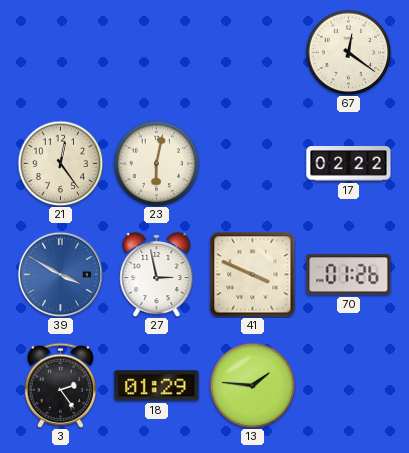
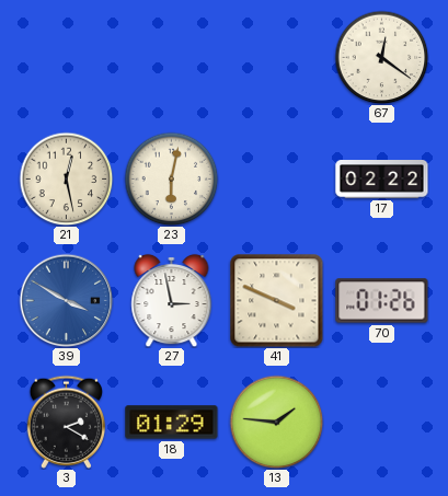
21: 12:24 -> 12:28 (66, 178)
3: 2:24 -> 2:20 (66, 422)
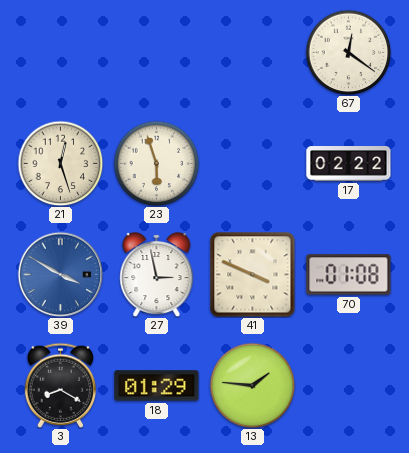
21: 12:28 -> 12:27 (60, 163)
23: 6:02 -> 5:57 (156, 163)
70: 01:26 -> 01:08 (349, 275)
3: 2:20 -> 8:20 (60, 385)
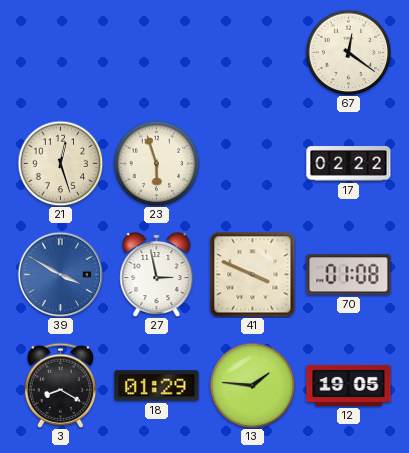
12: none -> 19:05 (349, 385)
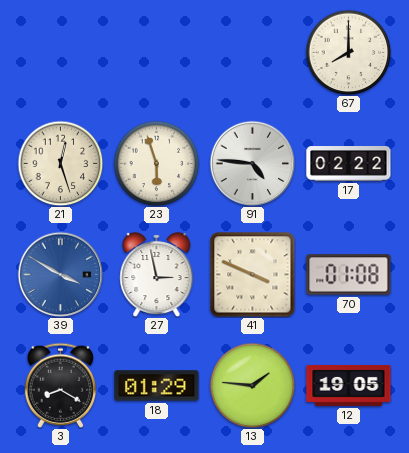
67: 12:21 -> 8:00 (348, 52)
91: none -> 4:46 (252, 163)
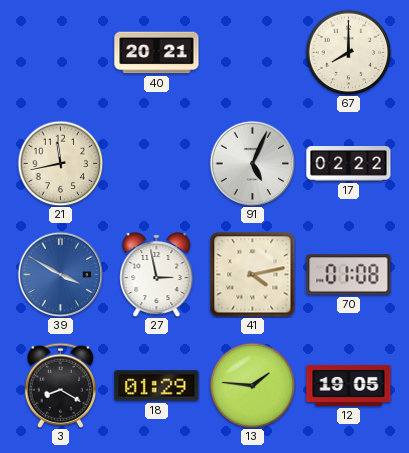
40: none -> 20:21 (157, 53)
21: 12:27 -> 11:43 (60, 163)
23: 5:57 -> none (156, 163)
91: 4:46 -> 5:04 (252, 163)
41: 3:49 -> 4:13 (253, 275)
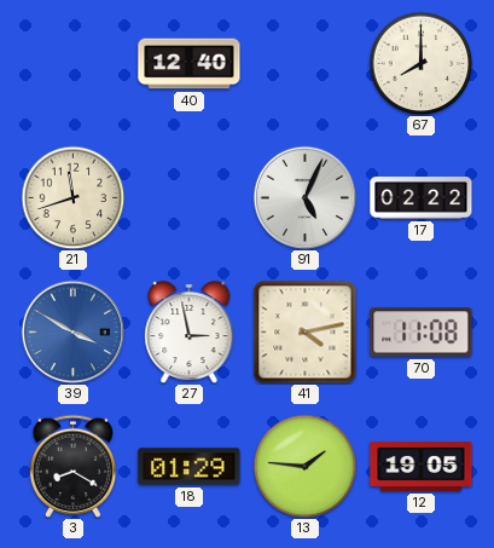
40: 20:21 -> 12:40 (190, 64)
21: 11:43 -> 11:42 (72, 197)
70: 01:08 -> 11:08 (422, 333)
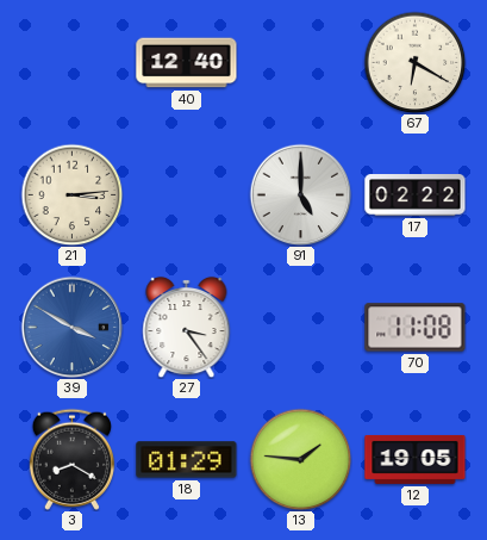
67: 8:00 -> 6:20 (414, 62)
21: 11:42 -> 3:14 (71, 194)
91: 5:04 -> 5:00 (300, 194)
27: 2:58 -> 3:24 (187, 327)
41: 4:13 -> none (306, 333)
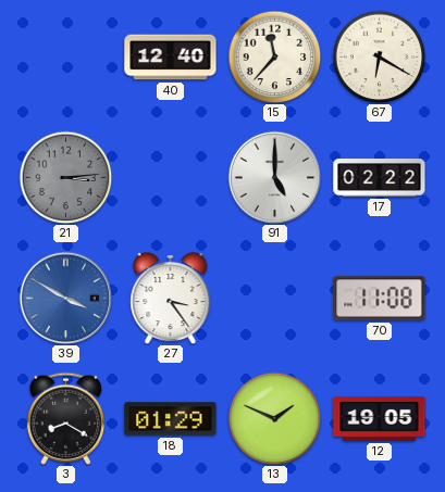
15: none -> 11:37 (274, 56)
21 dial: cream -> grey (65, 177)
13: 1:46 -> 1:49 (274, 418)
